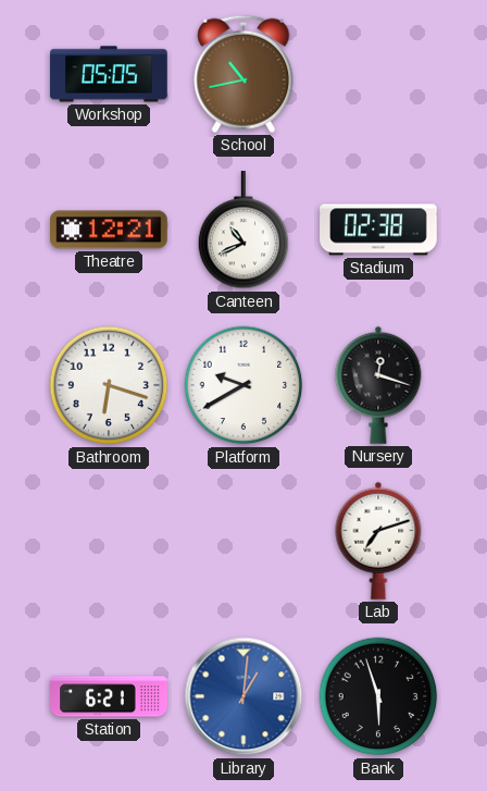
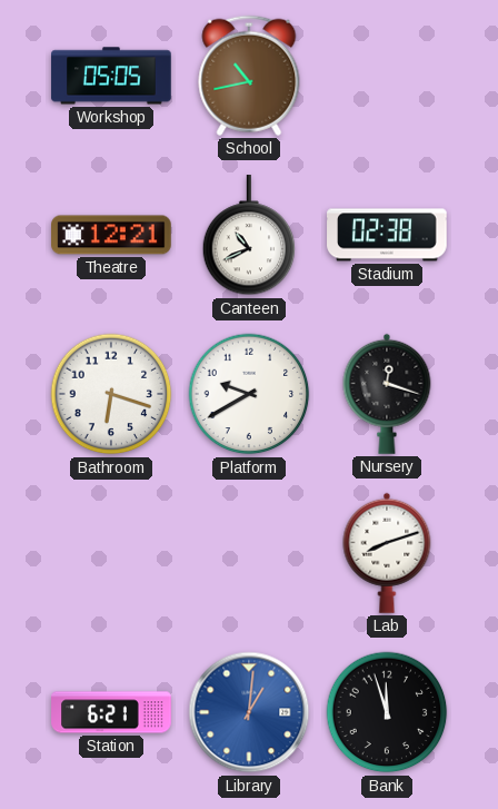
Lab: 7:12 -> 8:12 (387, 553)
Bank: 5:57 -> 11:57 (387, 712)
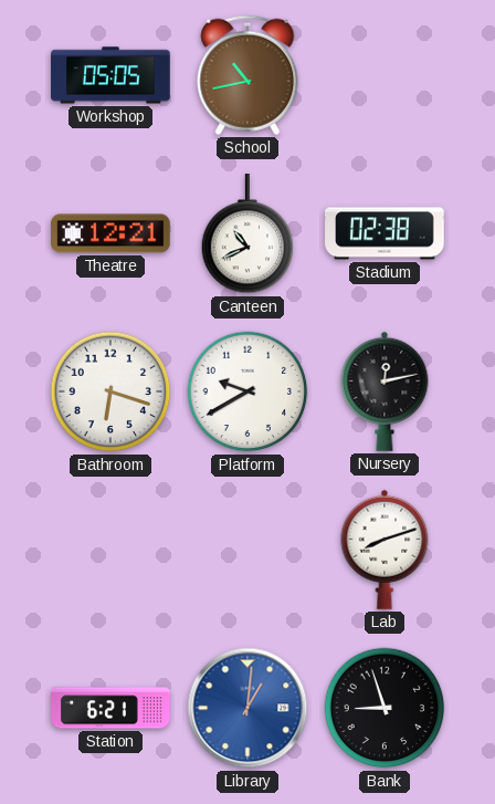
Nursery: 12:18 -> 12:13 (385, 391)
Bank: 11:57 -> 8:57 (385, 708)
